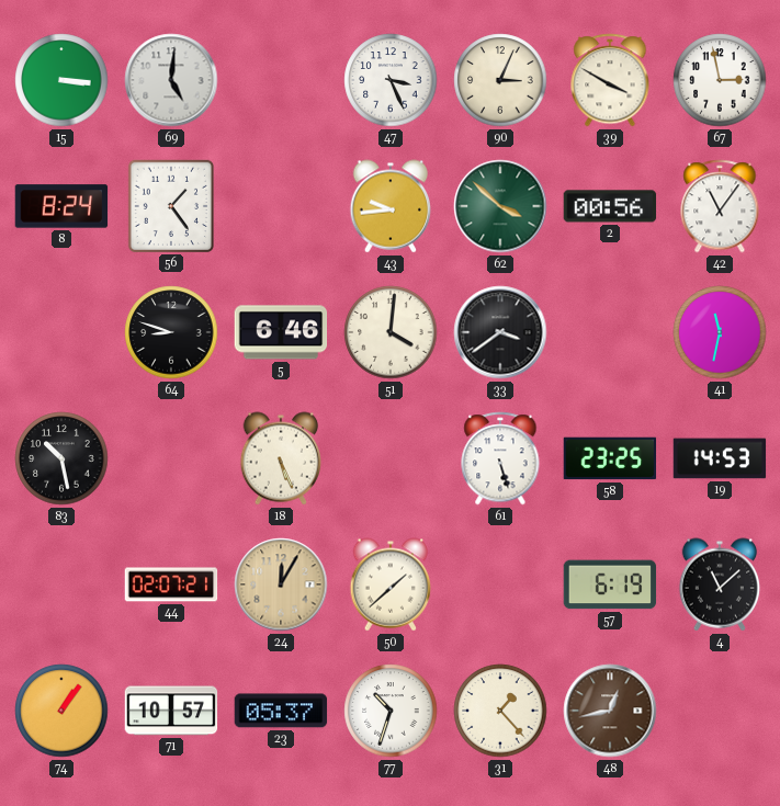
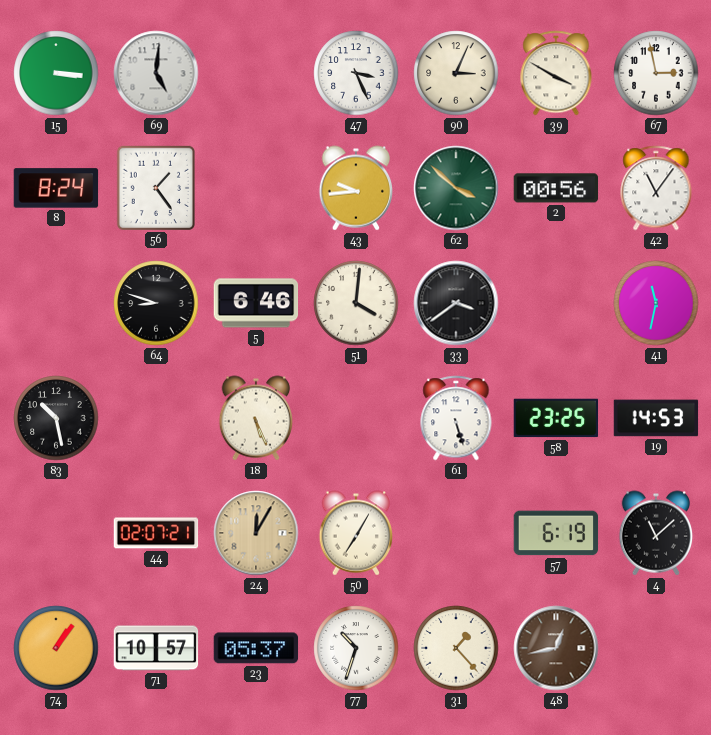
50: 1:38 -> 7:05 (356, 533)
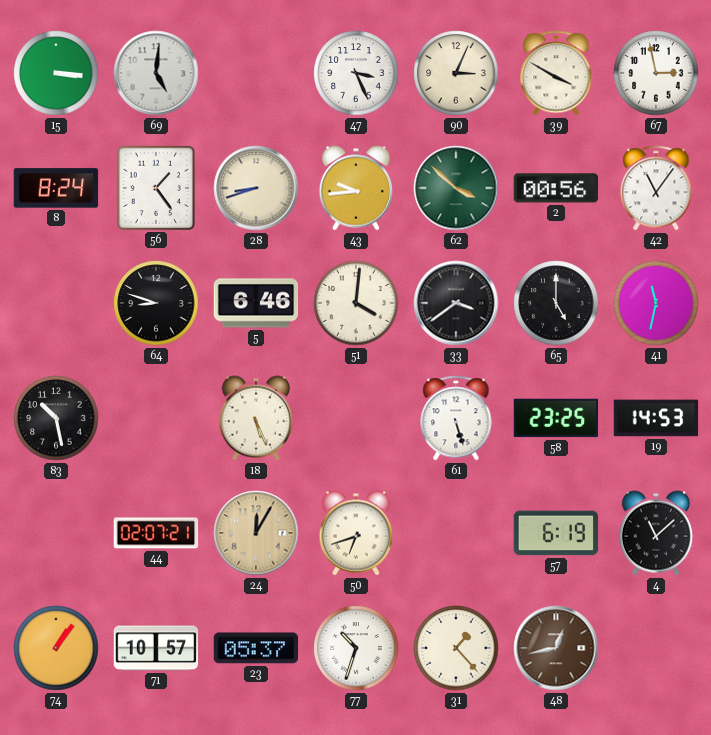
28: none -> 8:42 (256, 188)
65: none -> 5:00 (556, 303)
50: 7:05 -> 6:42 (356, 533)
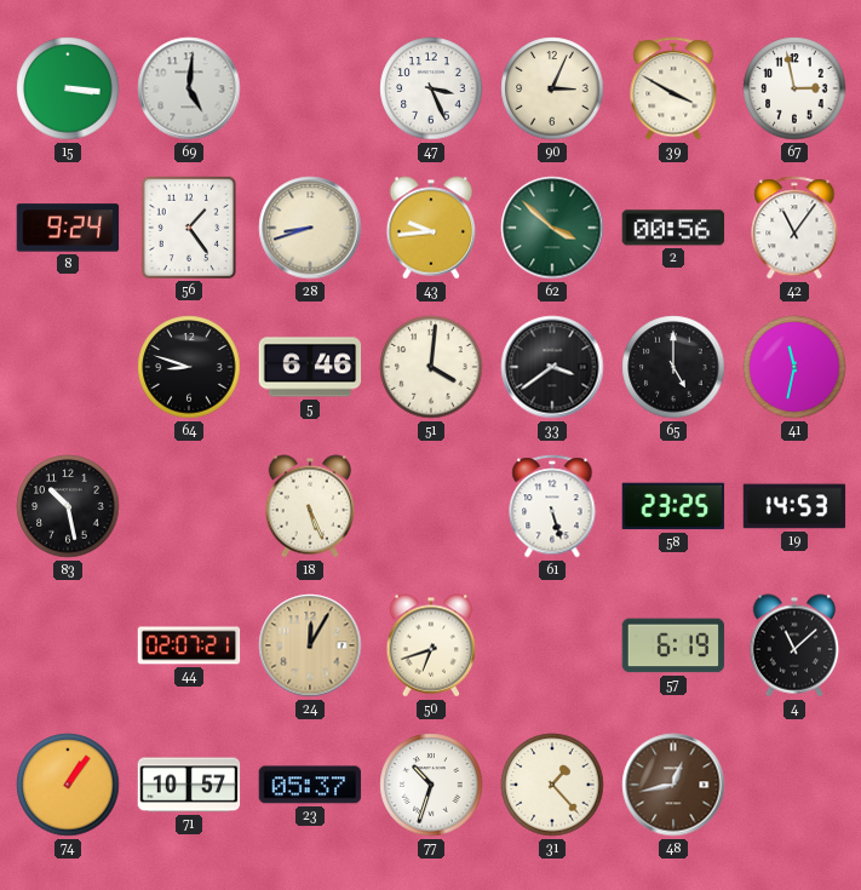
8: 8:24 -> 9:24 (68, 228)
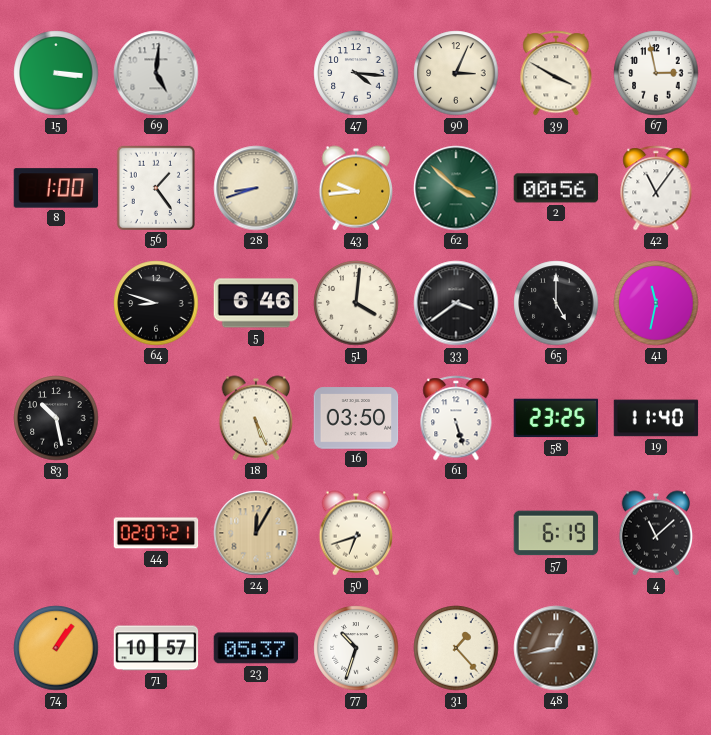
47: 3:26 -> 4:16 (356, 73)
8: 9:24 -> 1:00 (56, 188)
16: none -> 03:50 (356, 418)
19: 14:53 -> 11:40 (656, 418)
